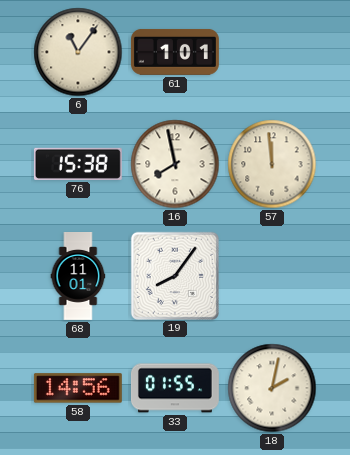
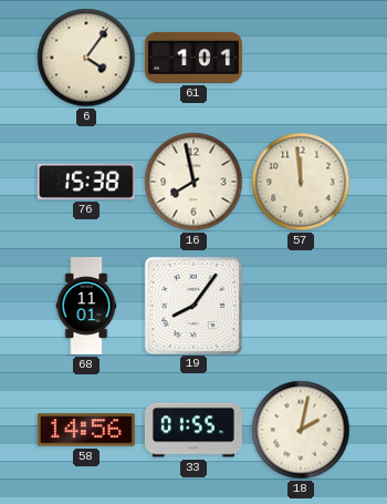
6: 11:06 -> 4:06 (86, 58)
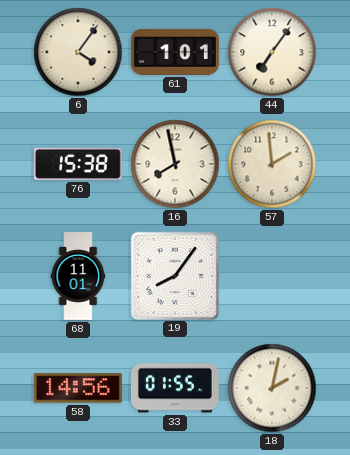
44: none -> 7:06 (272, 52)
57: 11:59 -> 1:59 (272, 164)
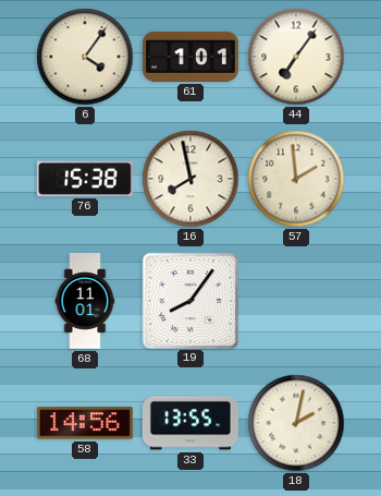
33: 01:55 -> 13:55 (190, 423)
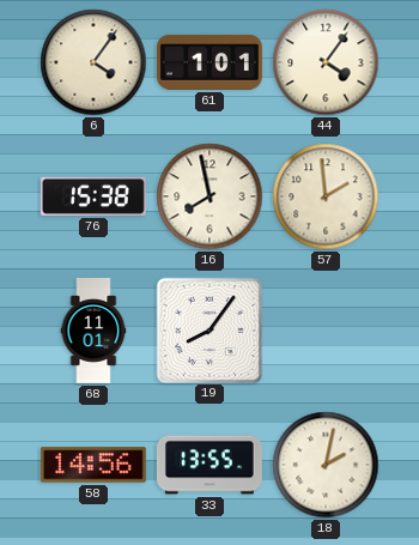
44: 7:06 -> 4:06 (326, 62)
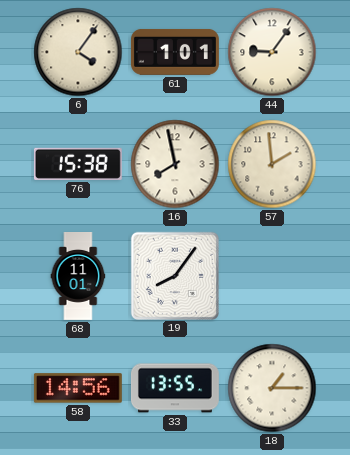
44: 4:06 -> 9:06 (272, 52)
18: 2:02 -> 1:15 (272, 388)
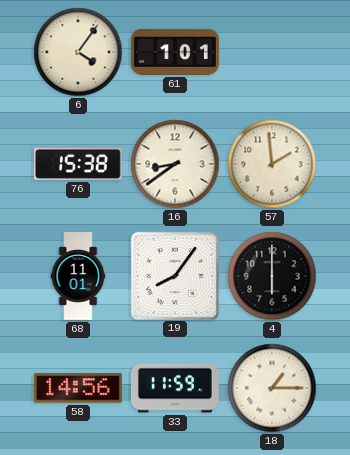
44: 9:06 -> none (272, 52)
16: 7:58 -> 8:39 (175, 164)
4: none -> 6:00 (272, 276)
33: 13:55 -> 11:59 (175, 388)
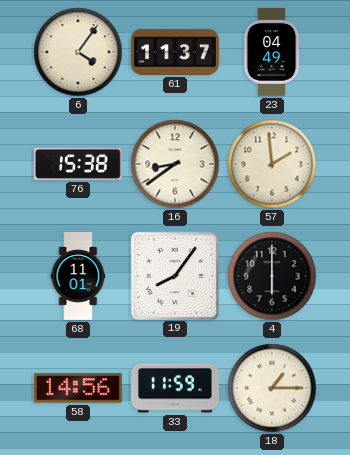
61: 1:01 -> 11:37 (175, 52)
23: none -> 04:49 (272, 52)
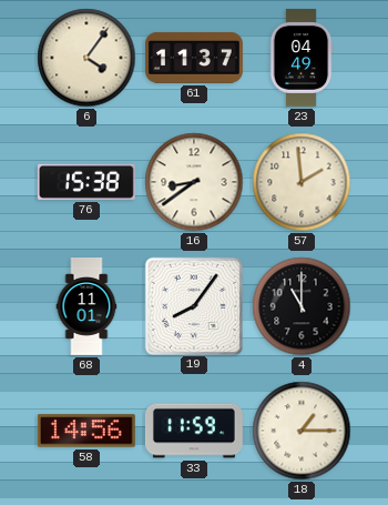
4: 6:00 -> 11:00 (302, 306)
